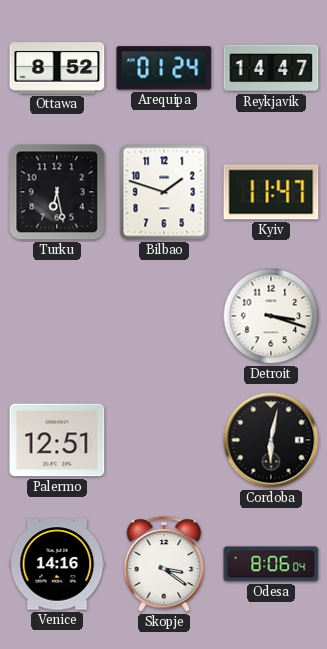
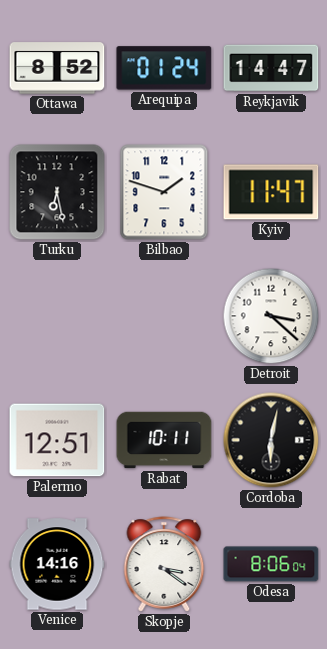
Detroit: 3:18 -> 3:22 (271, 316)
Rabat: none -> 10:11 (164, 440)
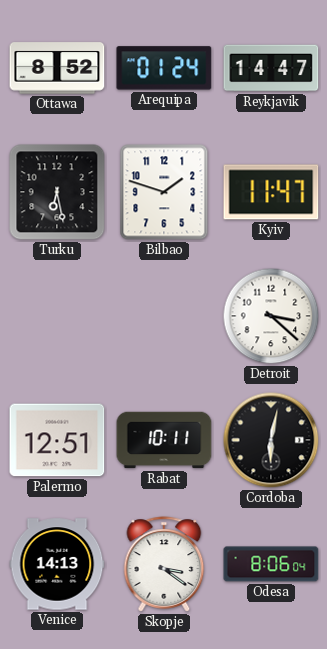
Venice: 14:16 -> 14:13 (57, 564)
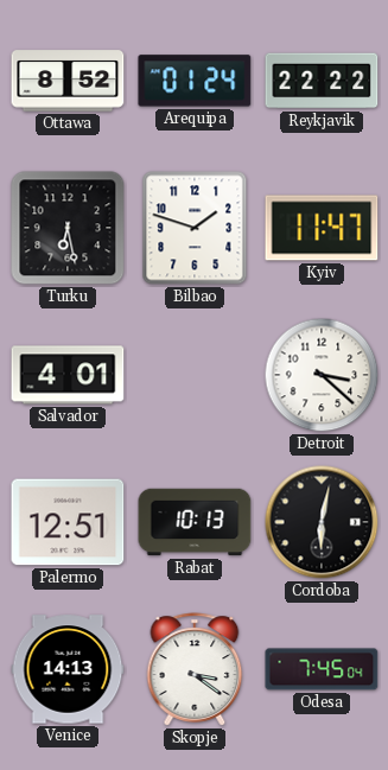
Reykjavik: 14:47 -> 22:22 (322, 81)
Salvador: none -> 4:01 (68, 375)
Rabat: 10:11 -> 10:13 (195, 522)
Odesa: 8:06 -> 7:45 (322, 669)
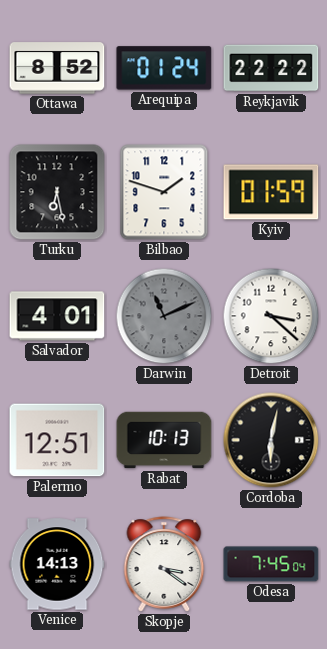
Kyiv: 11:47 -> 01:59 (271, 192)
Darwin: none -> 11:11 (164, 316)
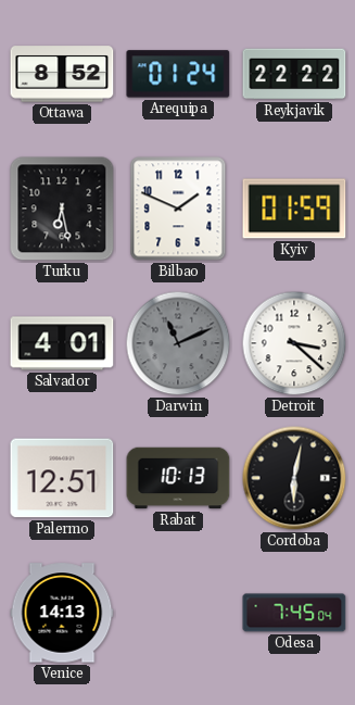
Bilbao: 1:48 -> 1:49 (178, 209)
Skopje: 3:21 -> none (164, 564)
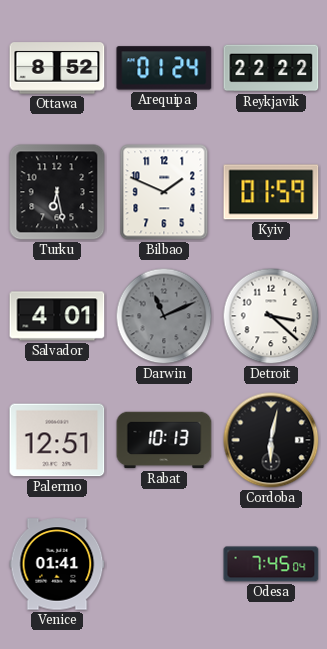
Venice: 14:13 -> 01:41 (57, 564)
